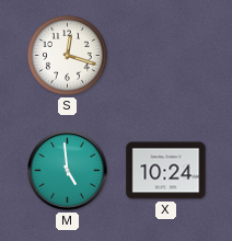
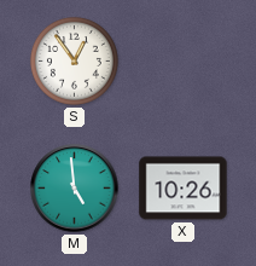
S: 12:18 -> 12:54 (74, 60)
X: 10:24 -> 10:26 (184, 189)
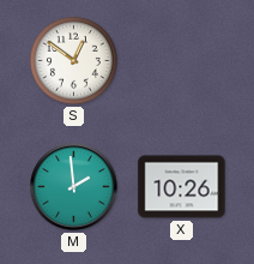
S: 12:54 -> 12:51 (73, 60)
M: 4:59 -> 1:59 (74, 187)
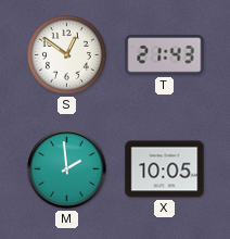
T: none -> 21:43 (165, 55)
X: 10:26 -> 10:05 (165, 169)
